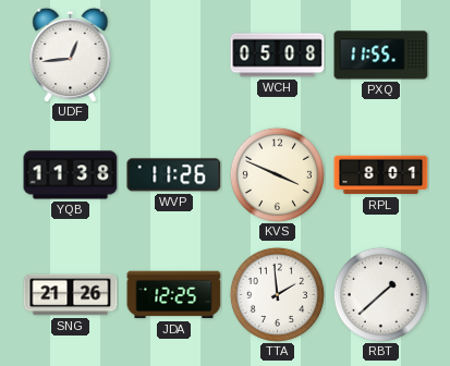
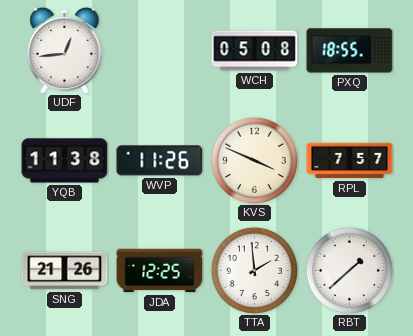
PXQ: 11:55 -> 18:55 (350, 51)
RPL: 8:01 -> 7:57 (350, 161)
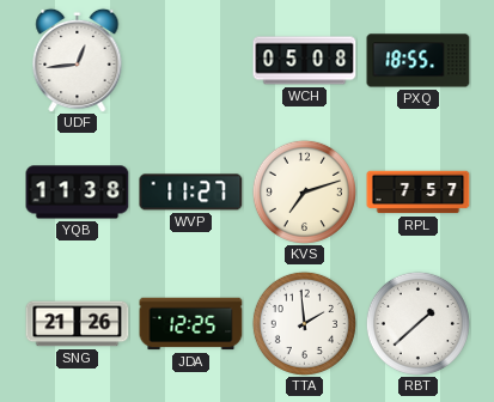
WVP: 11:26 -> 11:27 (191, 193)
KVS: 3:49 -> 7:12 (304, 191)
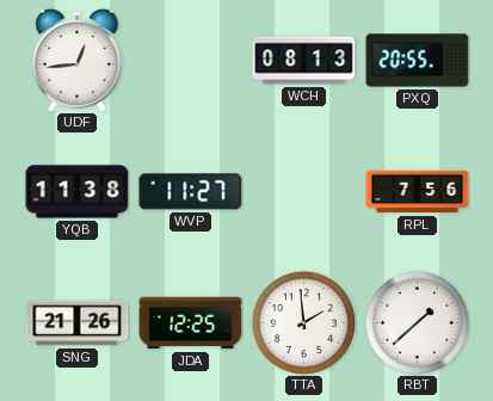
WCH: 05:08 -> 08:13 (304, 61)
PXQ: 18:55 -> 20:55 (418, 61)
KVS: 7:12 -> none (304, 191)
RPL: 7:57 -> 7:56 (418, 192)
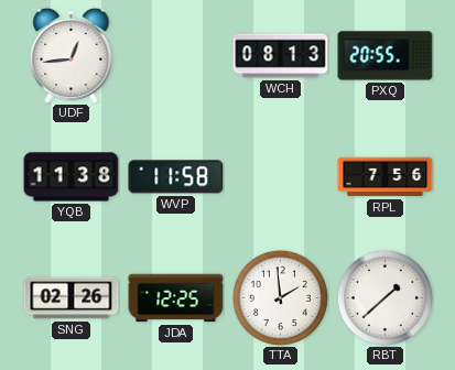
WVP: 11:27 -> 11:58 (176, 177)
SNG: 21:26 -> 02:26 (72, 298)
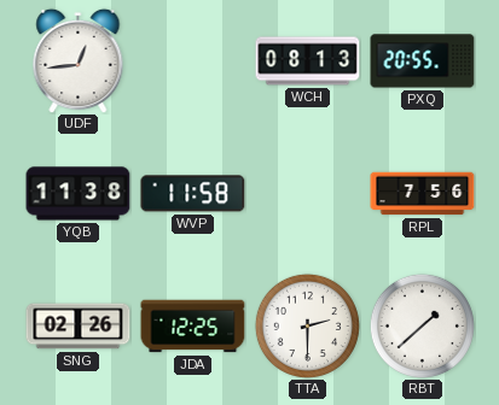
TTA: 1:59 -> 2:30 (307, 325)
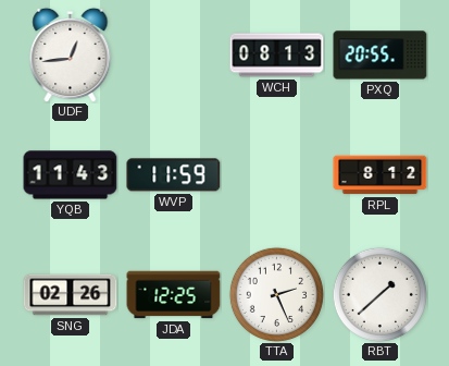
YQB: 11:38 -> 11:43 (71, 175)
WVP: 11:58 -> 11:59 (174, 175)
RPL: 7:56 -> 8:12 (381, 175)
TTA: 2:30 -> 2:26 (276, 294)
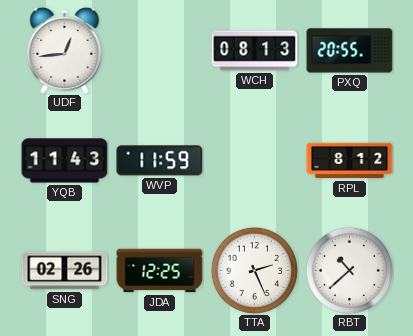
RBT: 1:38 -> 10:38 (349, 270)
